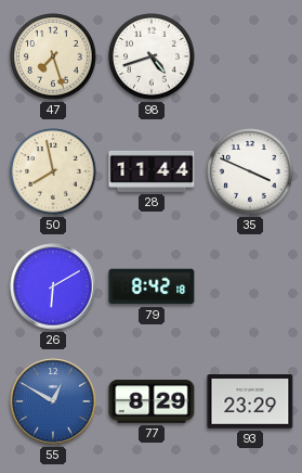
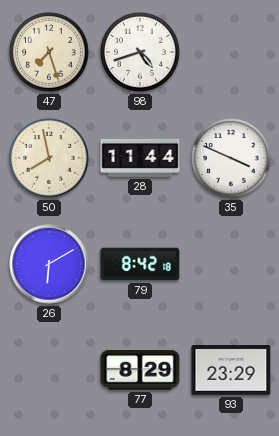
55: 12:50 -> none (53, 401)
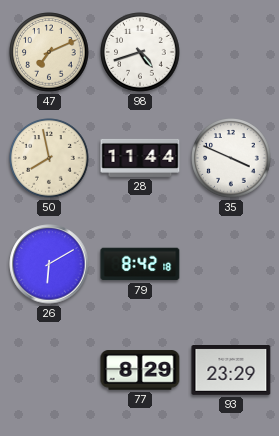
47: 7:27 -> 7:11 (49, 52)
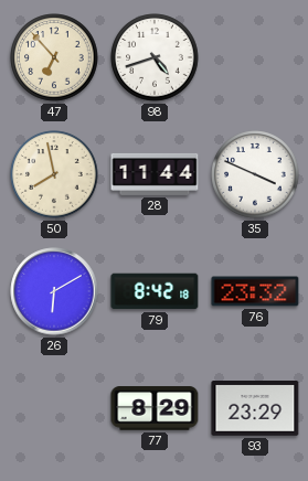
47: 7:11 -> 6:53 (54, 57)
76: none -> 23:32 (255, 291)
